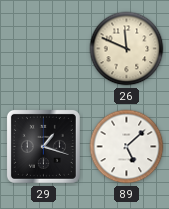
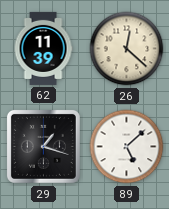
62: none -> 11:39 (43, 48)
26: 11:49 -> 12:22 (127, 49)
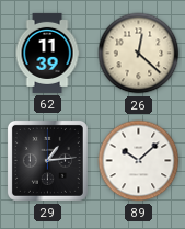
29: 1:18 -> 1:14 (47, 160)
89: 5:08 -> 10:08 (139, 161)
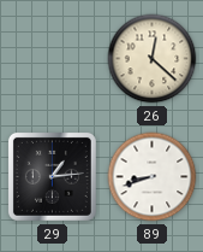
62: 11:39 -> none (47, 53)
89: 10:08 -> 8:42 (153, 177)
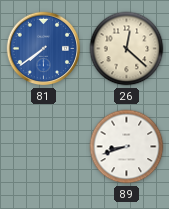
81: none -> 7:39 (44, 49)
29: 1:14 -> none (52, 176)
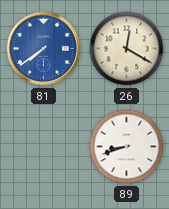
26: 12:22 -> 12:20 (127, 49)
